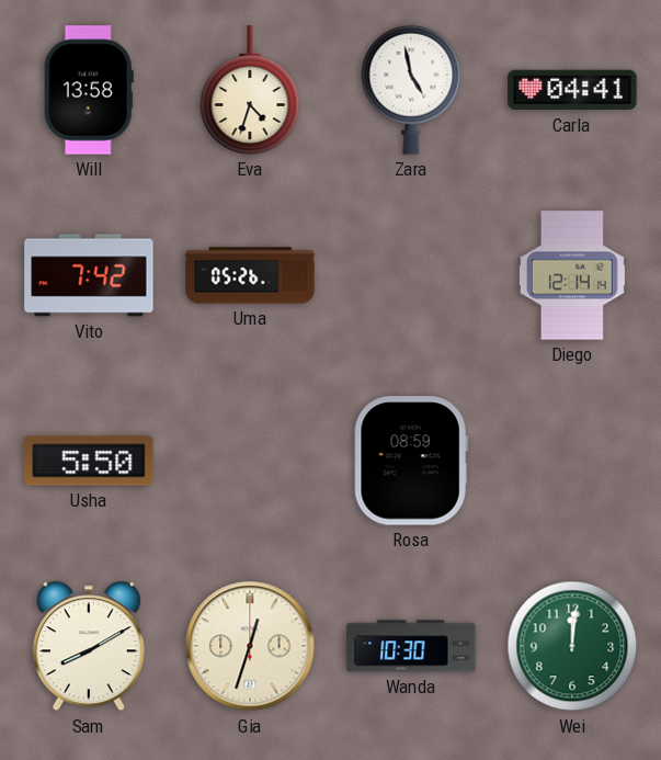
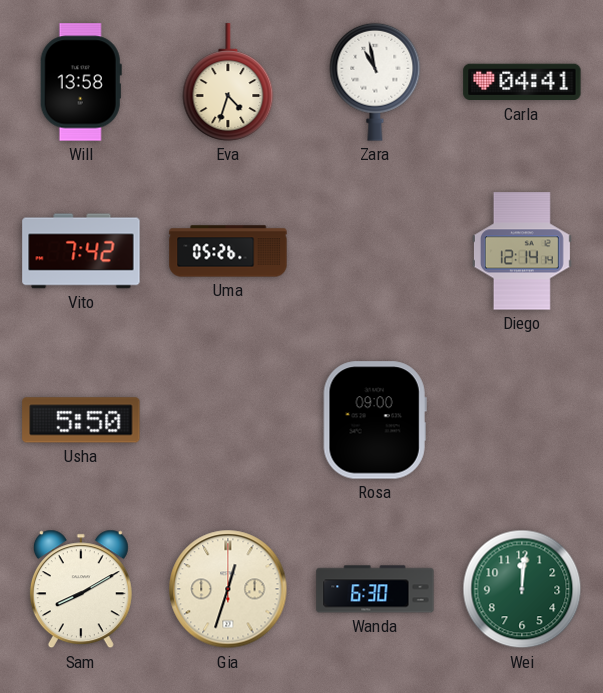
Zara: 4:58 -> 10:58 (375, 82)
Rosa: 08:59 -> 09:00 (375, 420)
Wanda: 10:30 -> 6:30 (375, 589)
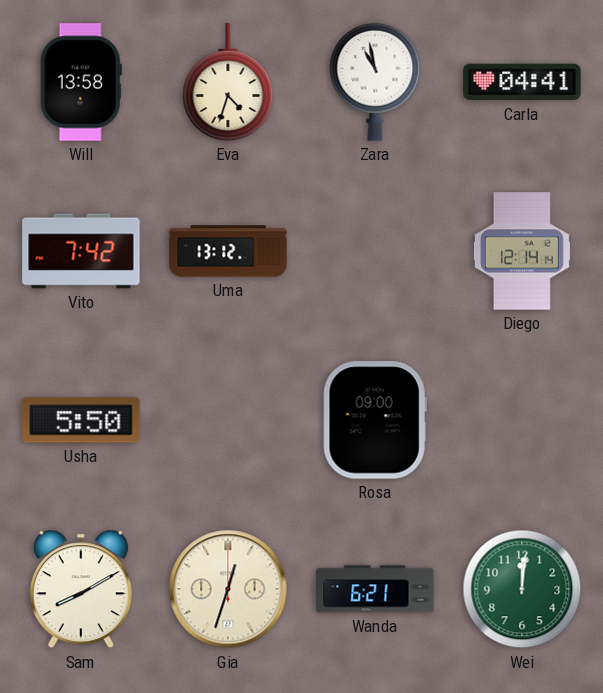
Uma: 05:26 -> 13:12 (228, 251)
Wanda: 6:30 -> 6:21 (375, 589)
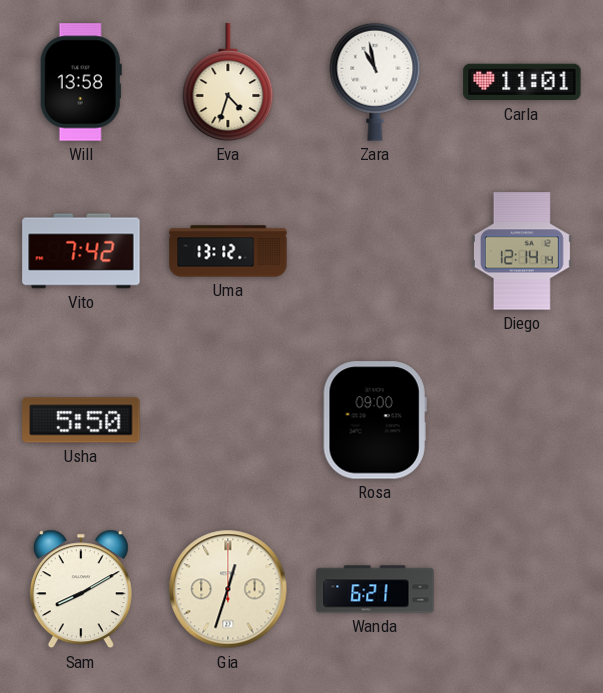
Carla: 04:41 -> 11:01 (522, 82)
Wei: 12:01 -> none (522, 589)
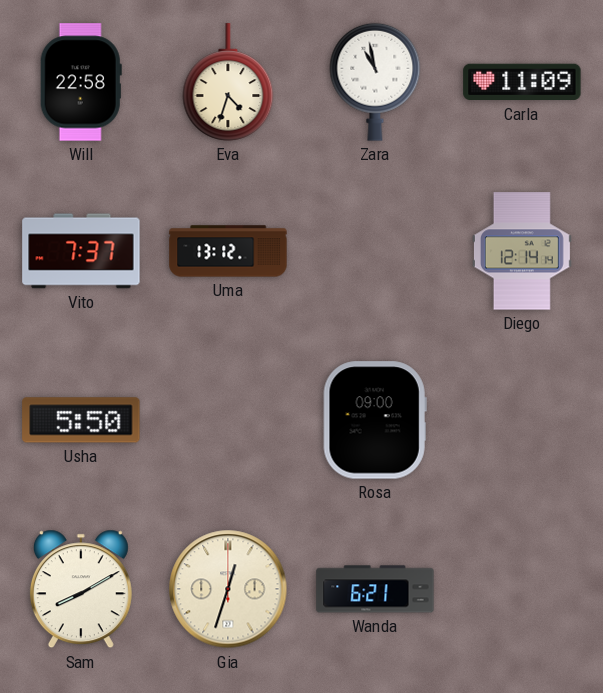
Will: 13:58 -> 22:58 (81, 82)
Carla: 11:01 -> 11:09 (522, 82)
Vito: 7:42 -> 7:37 (81, 251)
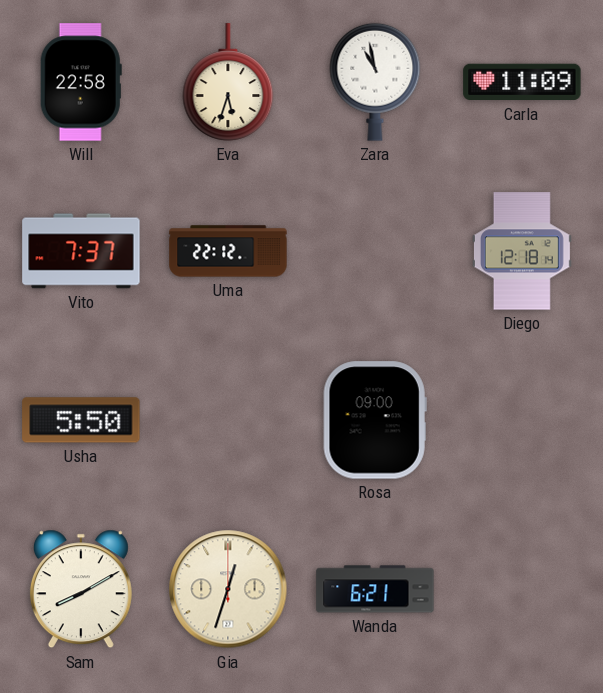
Eva: 4:33 -> 5:33 (228, 82)
Uma: 13:12 -> 22:12 (228, 251)
Diego: 12:14 -> 12:18 (522, 251)
